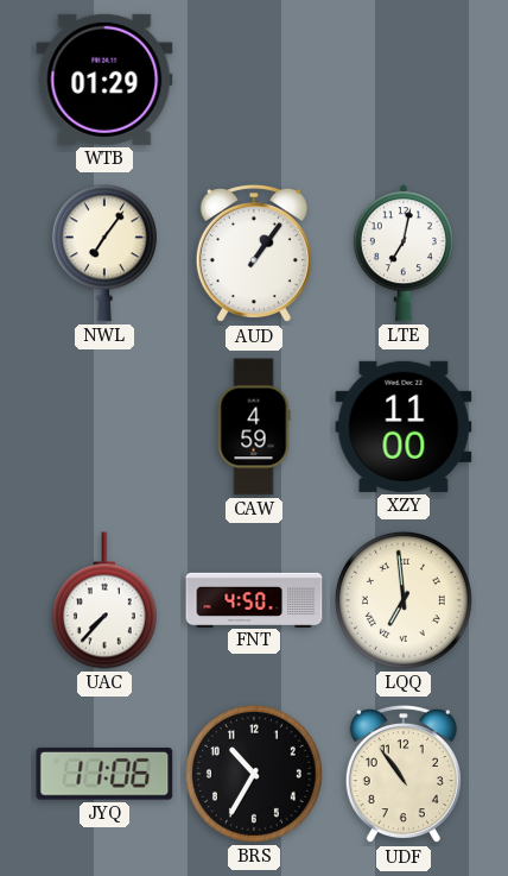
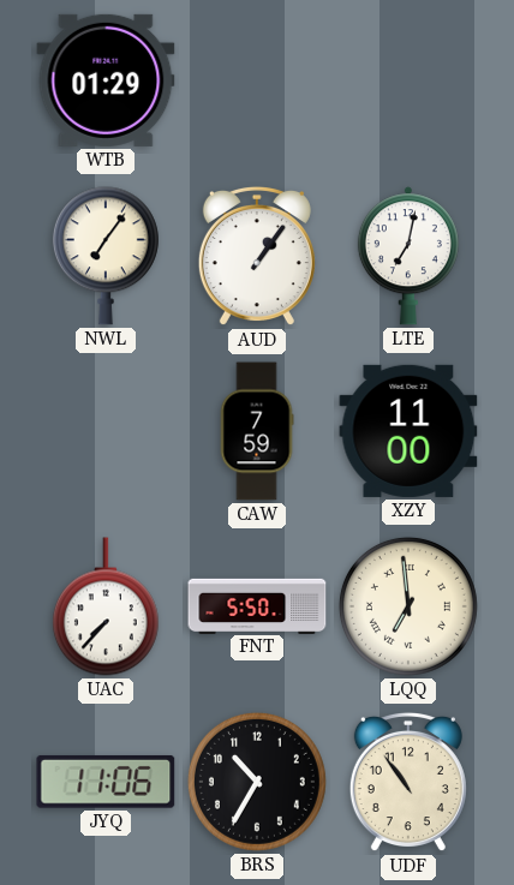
CAW: 4:59 -> 7:59 (257, 431)
FNT: 4:50 -> 5:50 (257, 605)
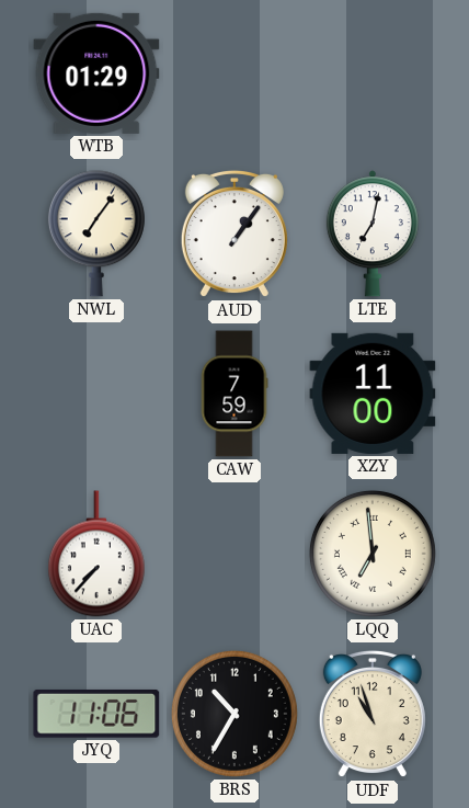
FNT: 5:50 -> none (257, 605)
UDF: 10:54 -> 10:57 (373, 714)
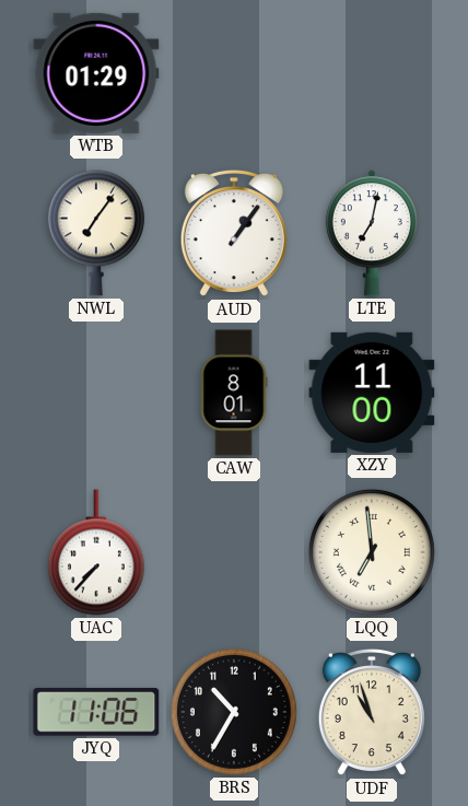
CAW: 7:59 -> 8:01 (234, 393)
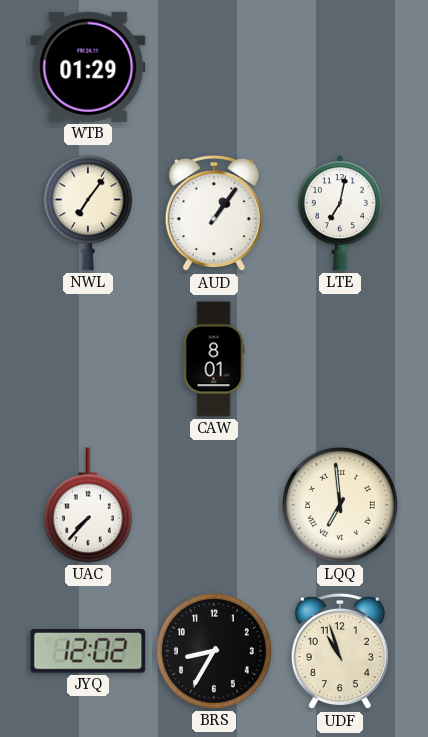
XZY: 11:00 -> none (372, 393)
JYQ: 11:06 -> 12:02 (88, 651)
BRS: 10:35 -> 8:35 (214, 651)
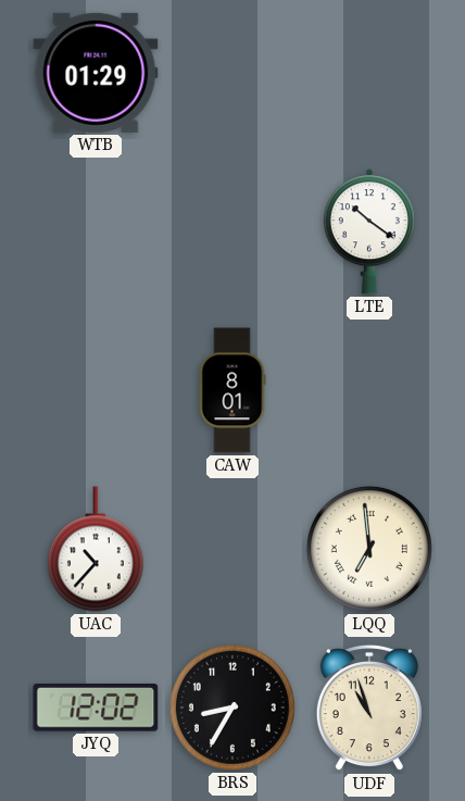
NWL: 7:06 -> none (88, 213)
AUD: 1:06 -> none (214, 213)
LTE: 7:02 -> 10:21 (369, 231)
UAC: 7:37 -> 10:37 (96, 549)
